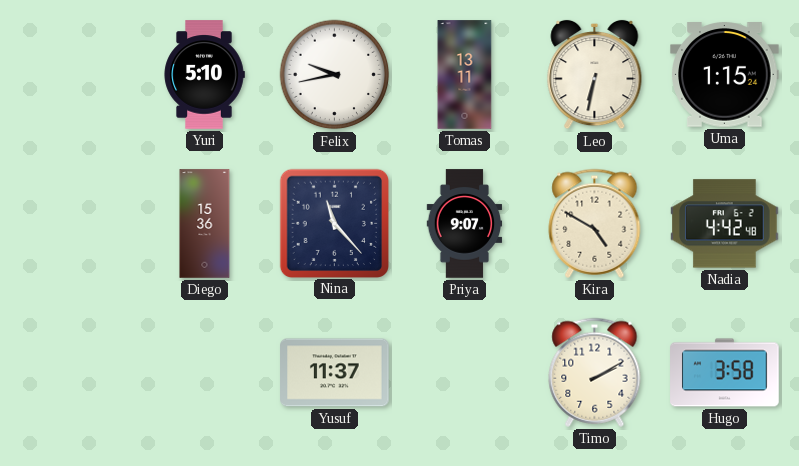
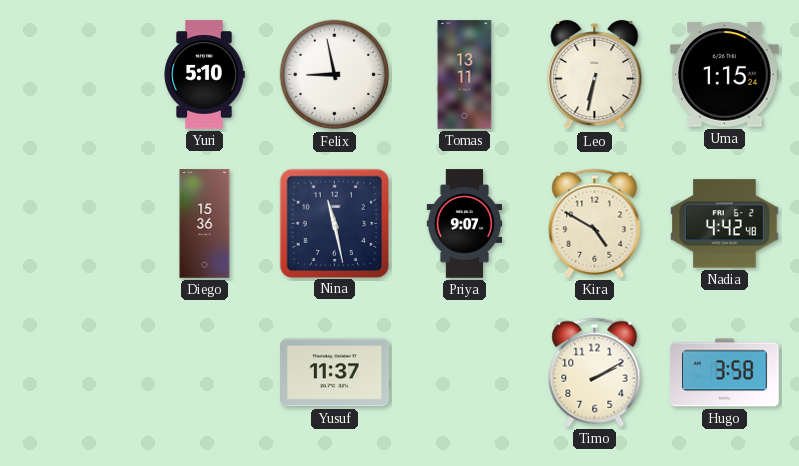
Felix: 9:43 -> 8:58 (335, 75)
Nina: 11:23 -> 11:28 (334, 223)
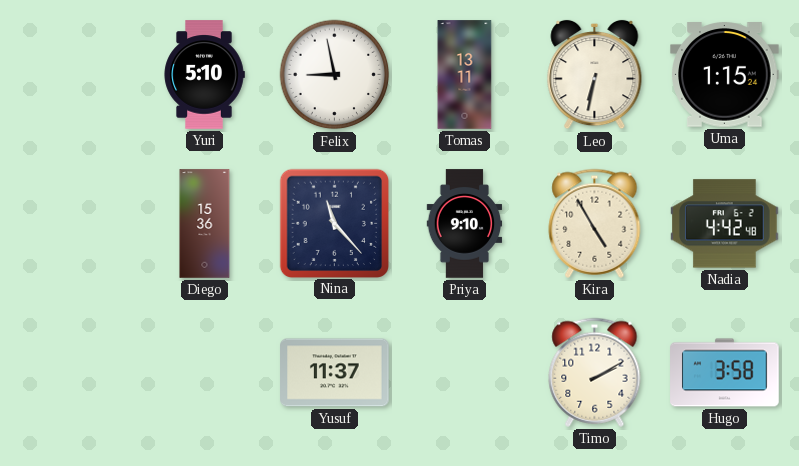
Nina: 11:28 -> 11:23 (334, 223)
Priya: 9:07 -> 9:10 (465, 224)
Kira: 4:50 -> 4:55 (595, 223)
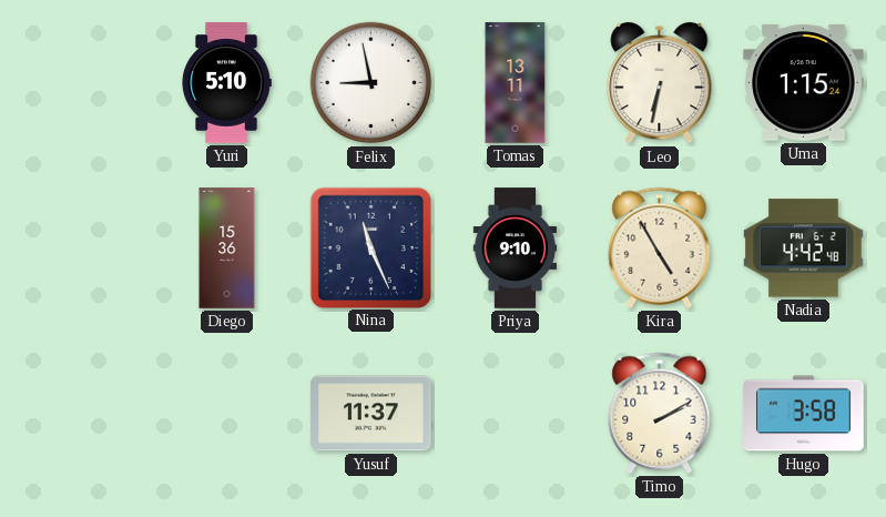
Nina: 11:23 -> 11:26 (370, 247)
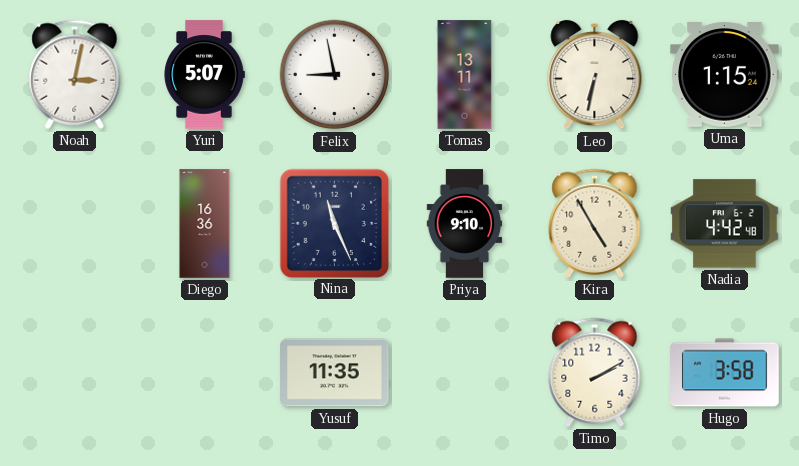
Noah: none -> 3:02 (75, 74)
Yuri: 5:10 -> 5:07 (204, 75)
Diego: 15:36 -> 16:36 (205, 224)
Yusuf: 11:37 -> 11:35 (335, 373)
